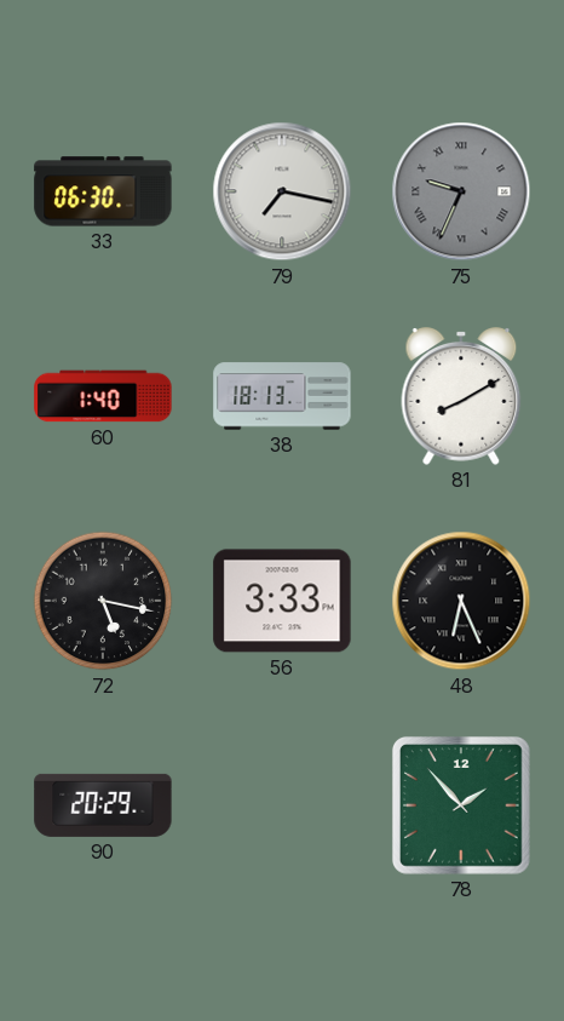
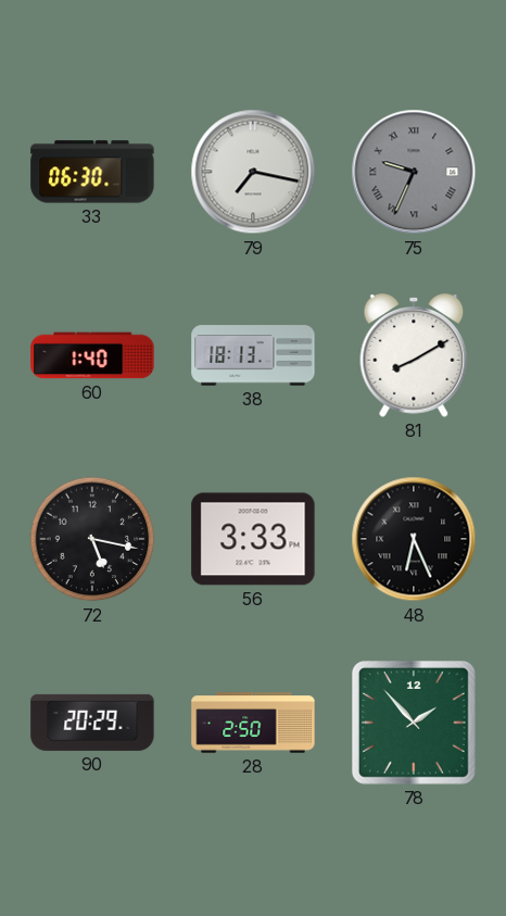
28: none -> 2:50 (253, 723)
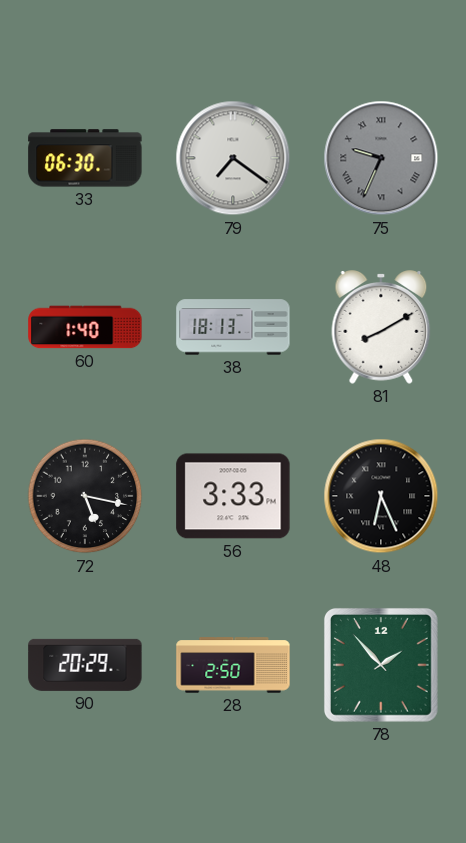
79: 7:17 -> 7:21 (233, 158)
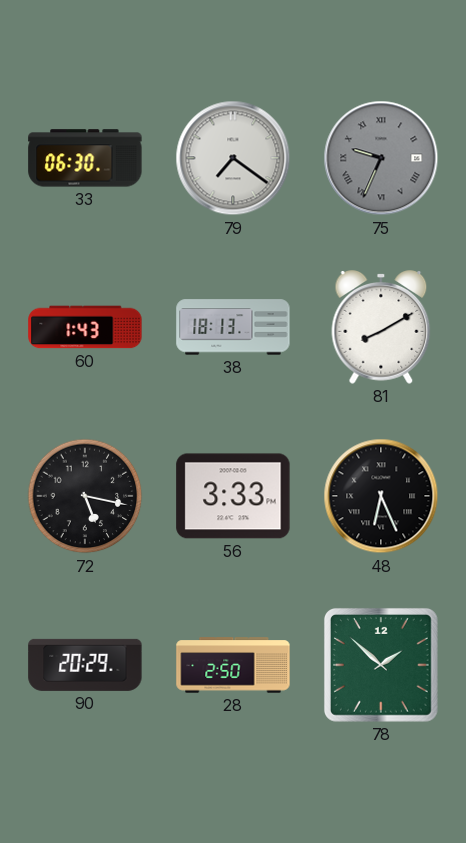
60: 1:40 -> 1:43 (85, 327)
78: 1:53 -> 1:52 (381, 665)
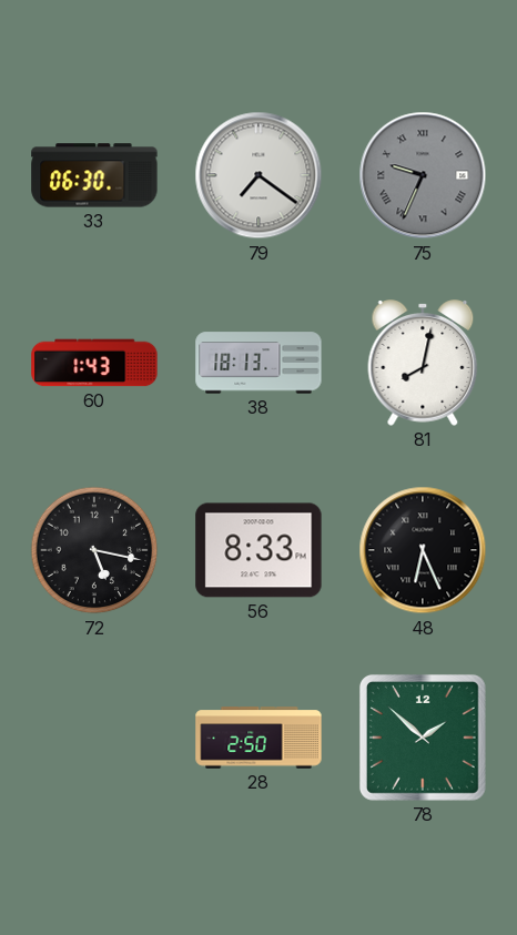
81: 8:10 -> 8:02 (423, 363)
56: 3:33 -> 8:33 (258, 550)
90: 20:29 -> none (85, 665)
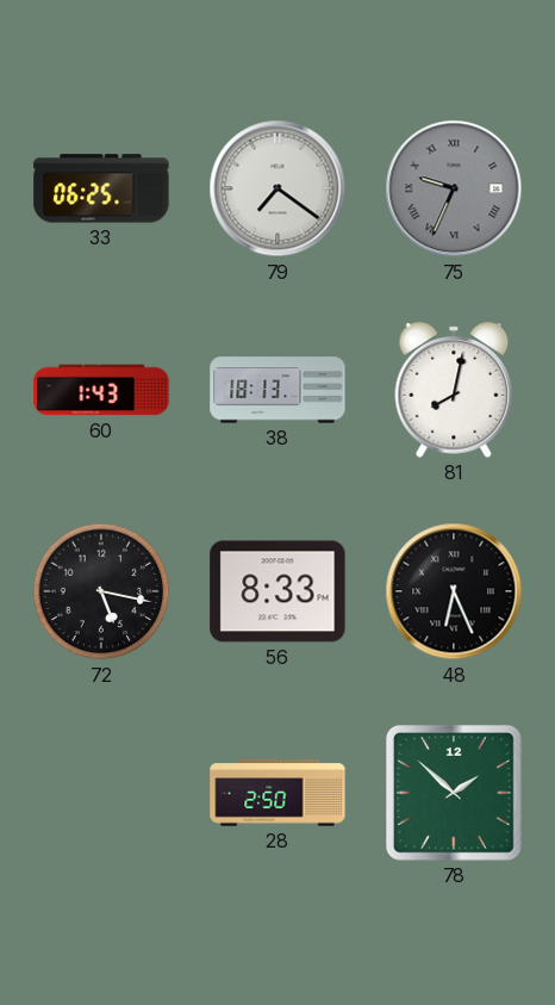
33: 06:30 -> 06:25 (101, 188)
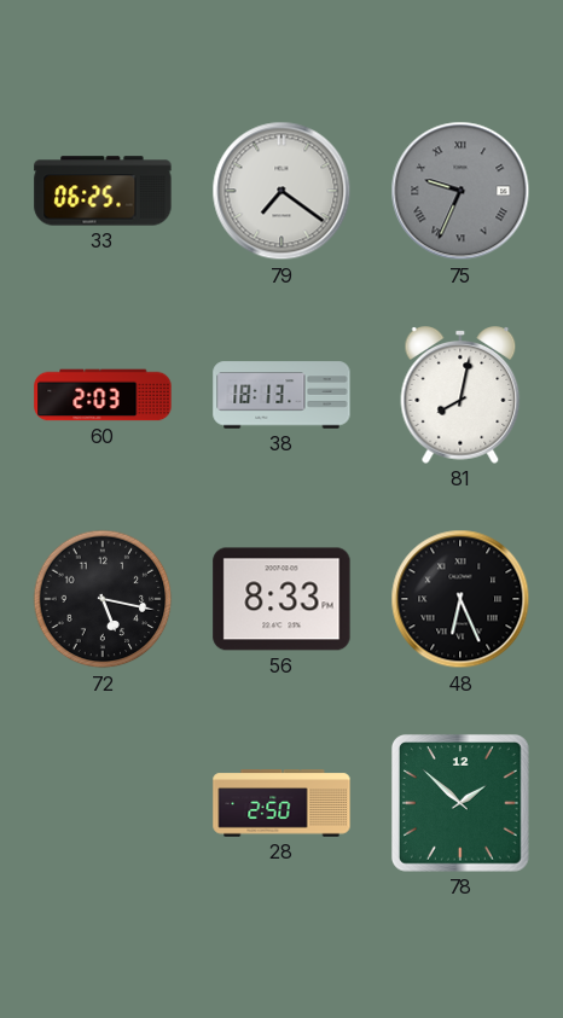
60: 1:43 -> 2:03 (103, 395)
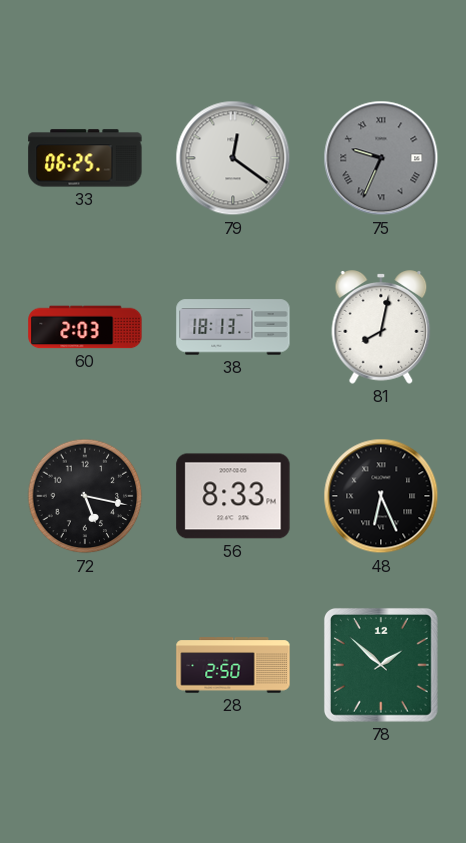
79: 7:21 -> 12:21 (233, 158)
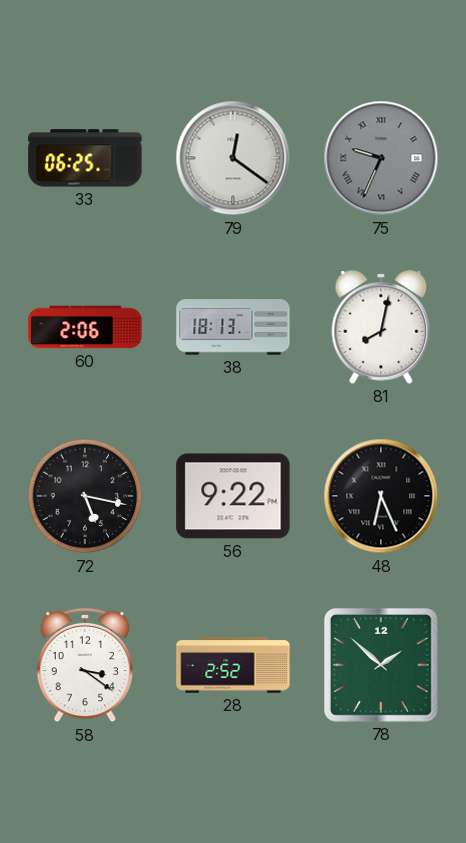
60: 2:03 -> 2:06 (85, 327)
56: 8:33 -> 9:22 (233, 496)
58: none -> 3:21 (85, 665)
28: 2:50 -> 2:52 (233, 665)
